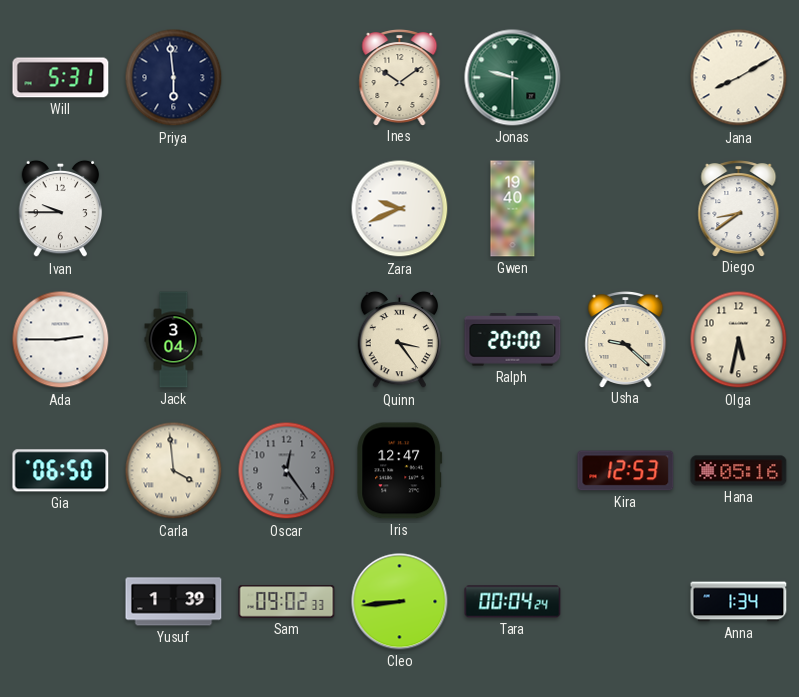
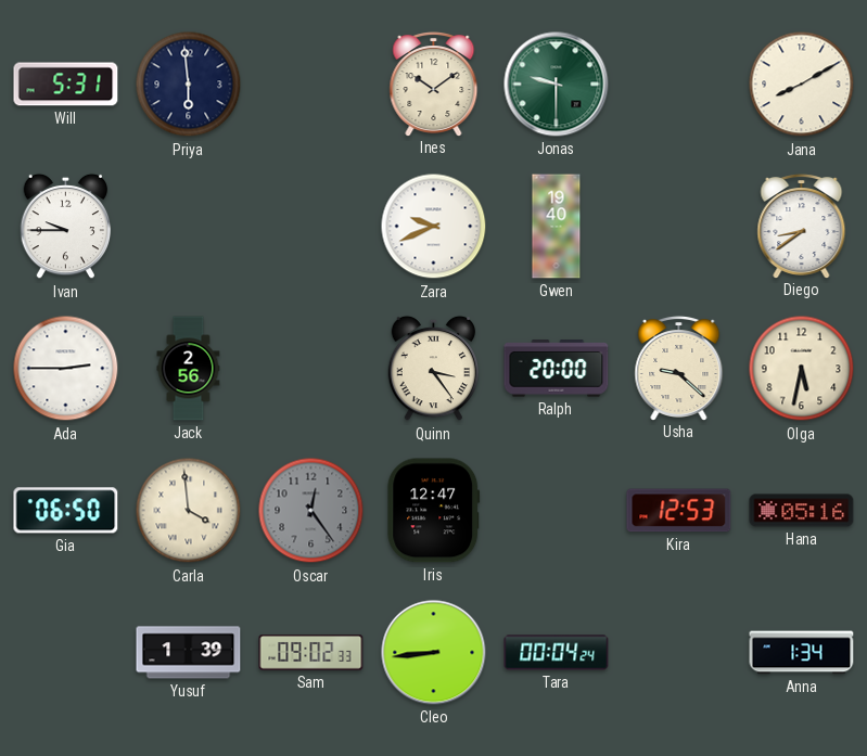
Jack: 3:04 -> 2:56 (189, 369)
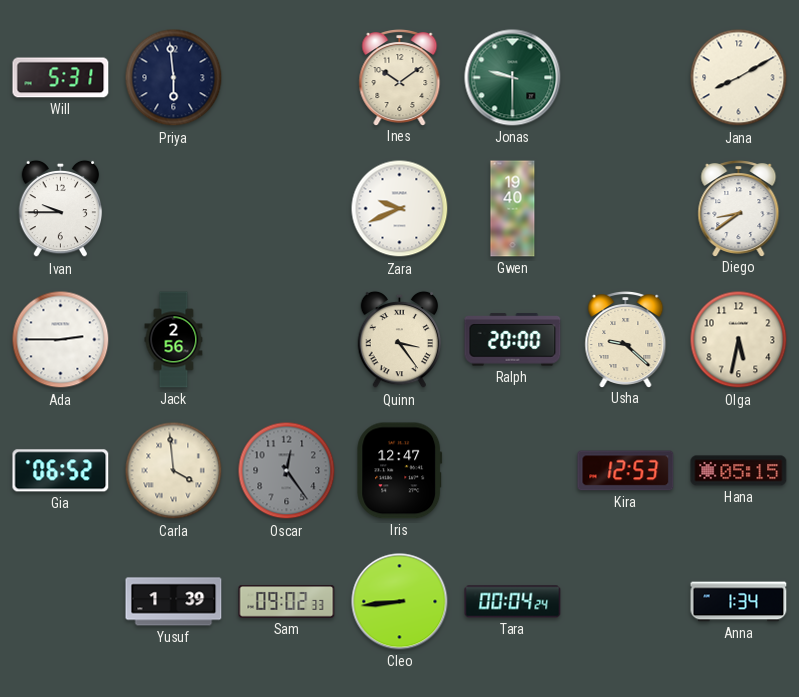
Gia: 06:50 -> 06:52 (61, 471)
Hana: 05:16 -> 05:15 (739, 471)
